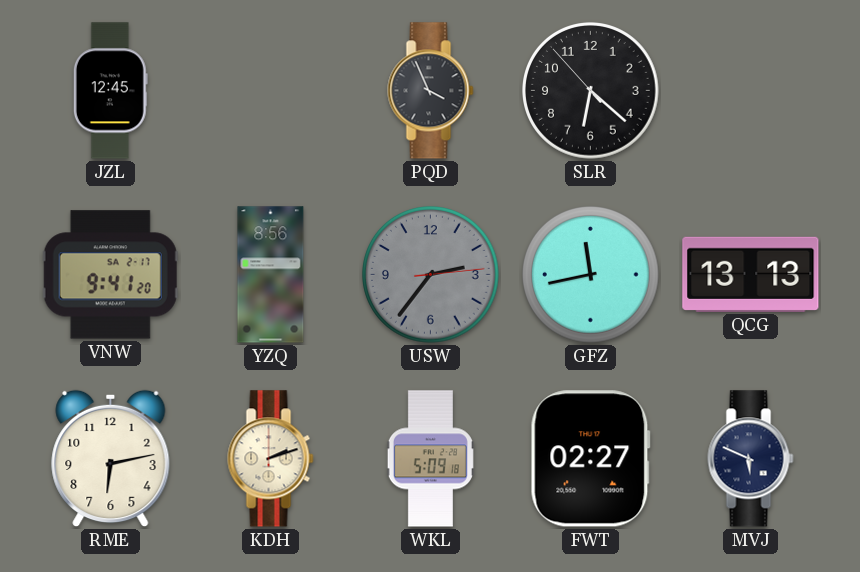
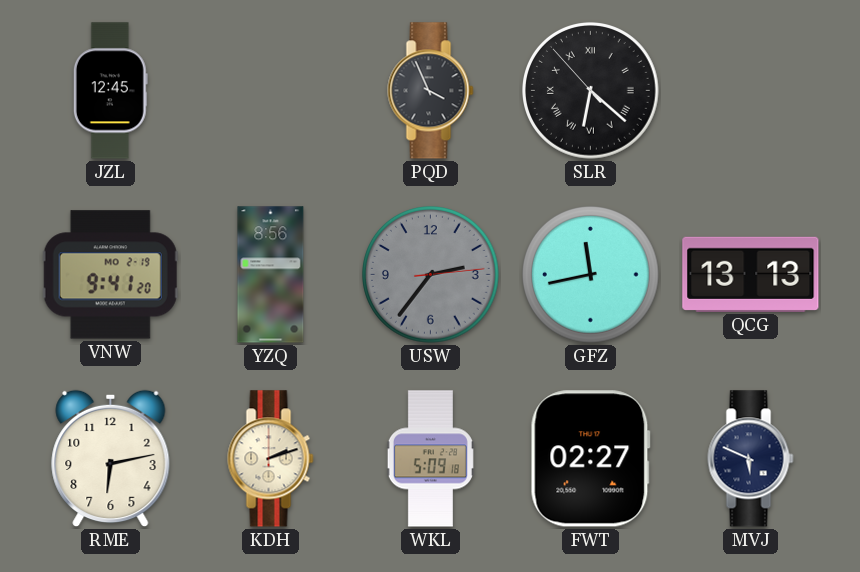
SLR numerals: Arabic -> Roman (591, 91)
VNW date: SA 2-17 -> MO 2-19 (110, 275)
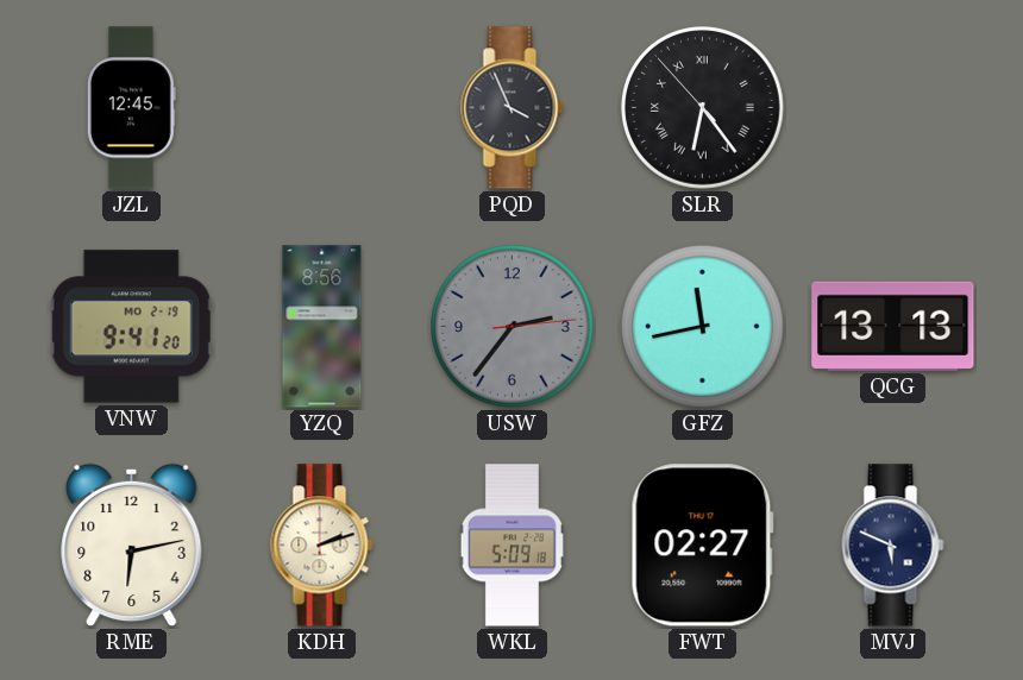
SLR: 6:21 -> 6:23 (703, 108)
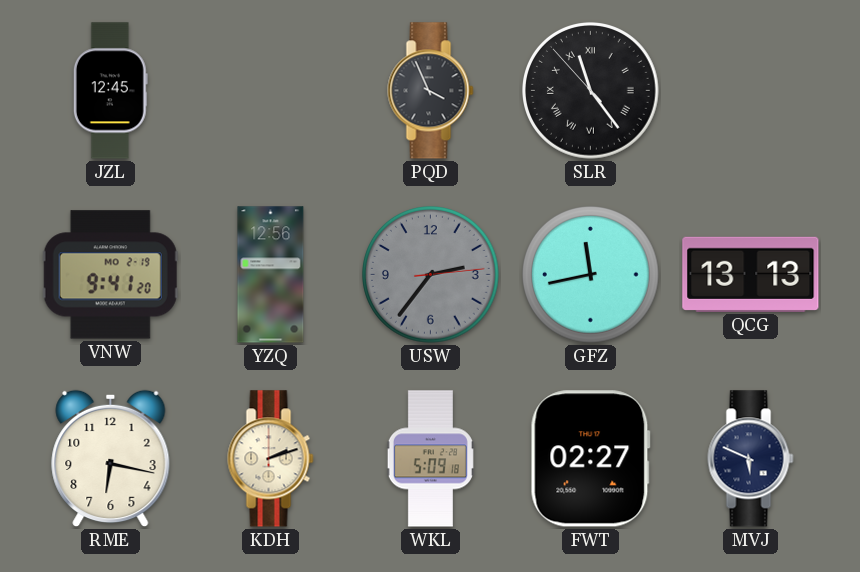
SLR: 6:23 -> 11:23 (591, 91)
YZQ: 8:56 -> 12:56 (271, 275)
RME: 6:13 -> 6:17 (111, 459)
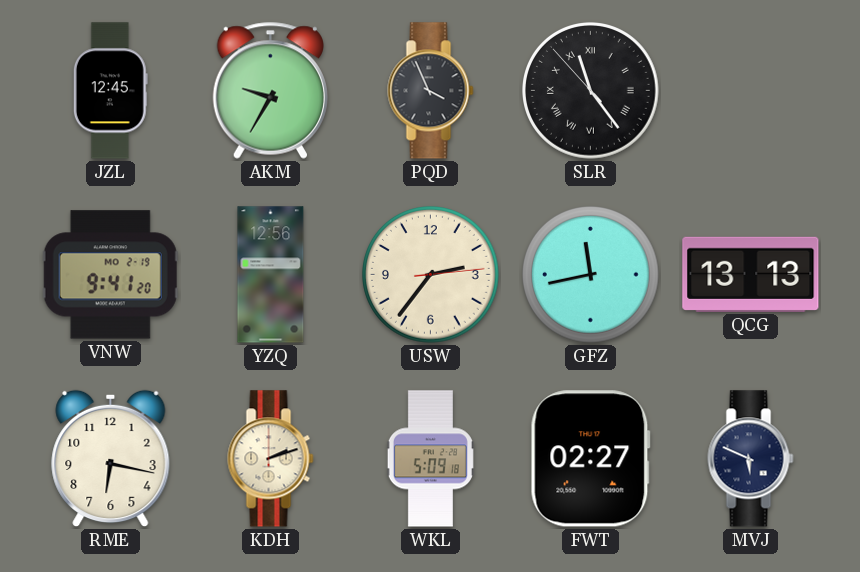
AKM: none -> 9:35 (270, 90)
USW dial: grey -> cream (431, 275)
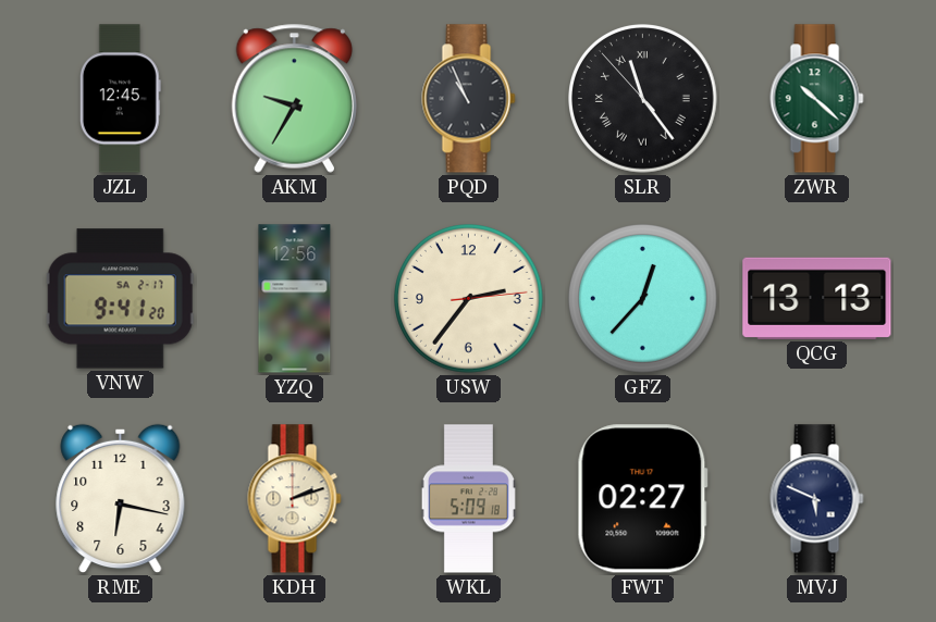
PQD: 3:56 -> 10:56 (469, 99)
ZWR: none -> 10:22 (817, 99)
VNW date: MO 2-19 -> SA 2-17 (120, 299)
GFZ: 11:43 -> 12:37 (643, 299)
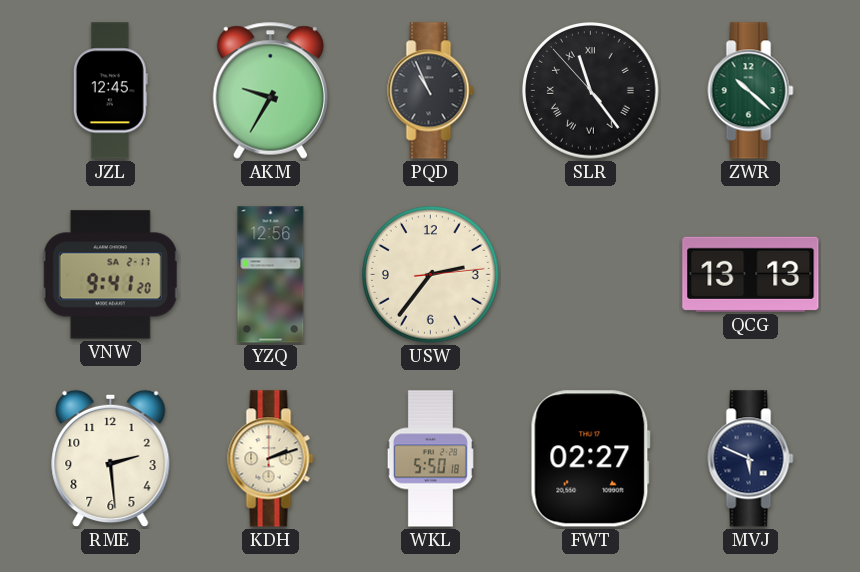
GFZ: 12:37 -> none (643, 299)
RME: 6:17 -> 2:29 (111, 459)
WKL: 5:09 -> 5:50 (430, 459)
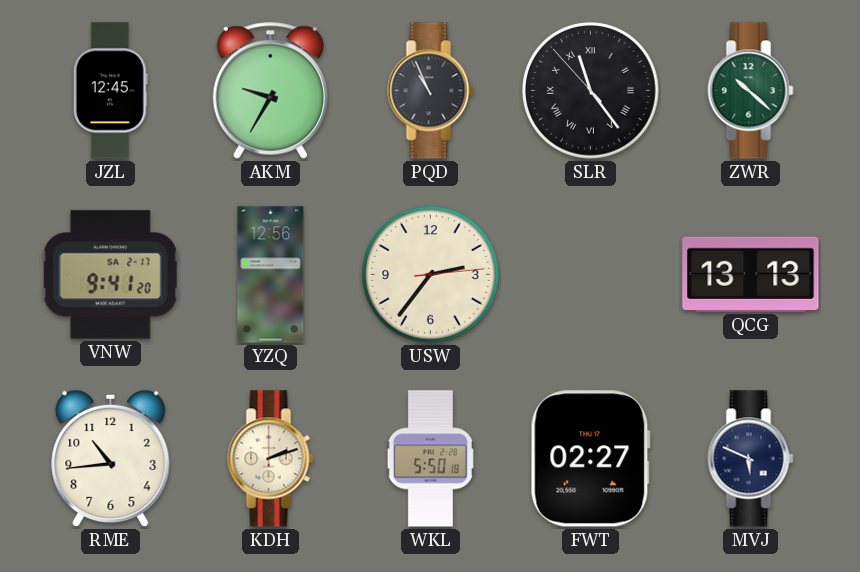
RME: 2:29 -> 10:44 (111, 459)
